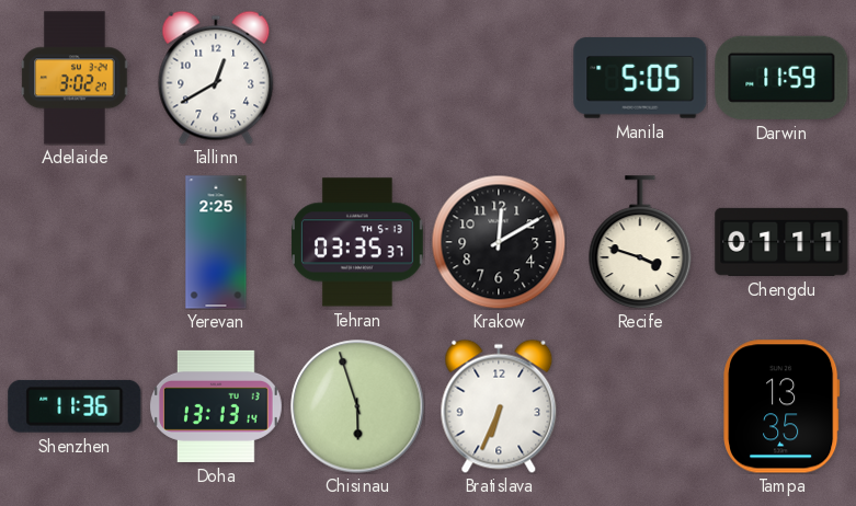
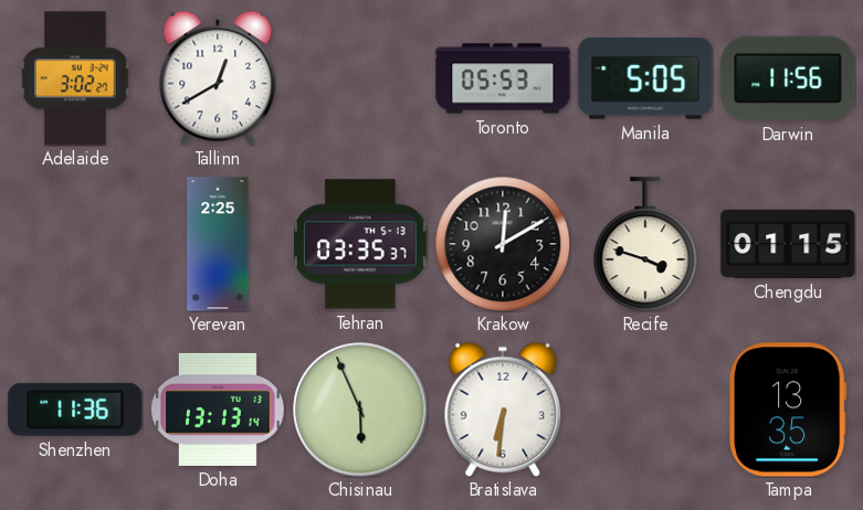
Toronto: none -> 05:53 (503, 78)
Darwin: 11:59 -> 11:56 (788, 78)
Chengdu: 01:11 -> 01:15 (788, 244)
Chisinau: 5:57 -> 5:56 (360, 410)
Bratislava: 6:34 -> 6:31 (503, 410)
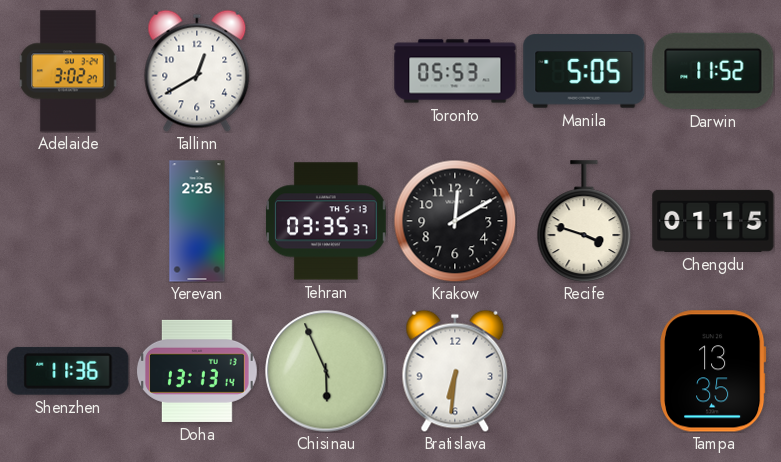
Darwin: 11:56 -> 11:52 (713, 71)
